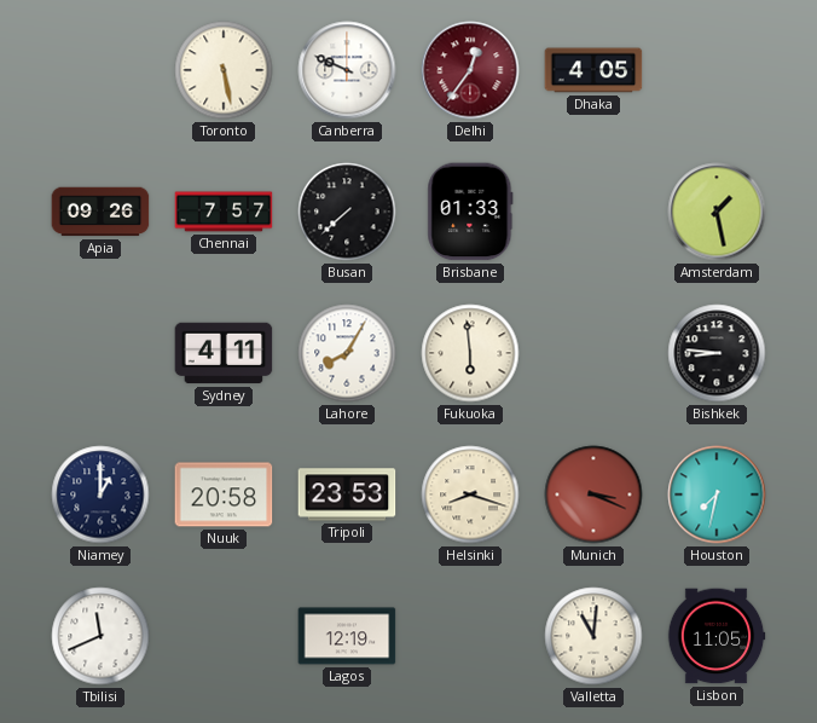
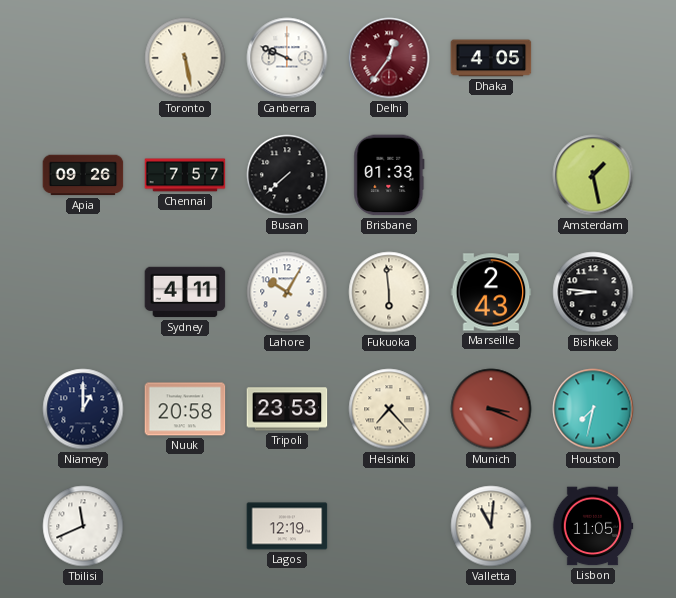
Lahore: 8:05 -> 10:05 (287, 292)
Marseille: none -> 2:43 (491, 292)
Helsinki: 8:18 -> 7:23 (389, 409)
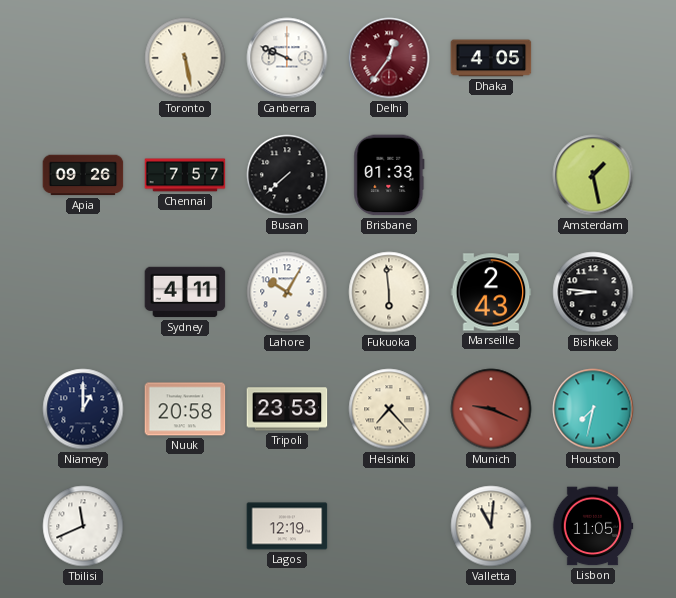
Munich: 3:19 -> 9:19 (491, 409)
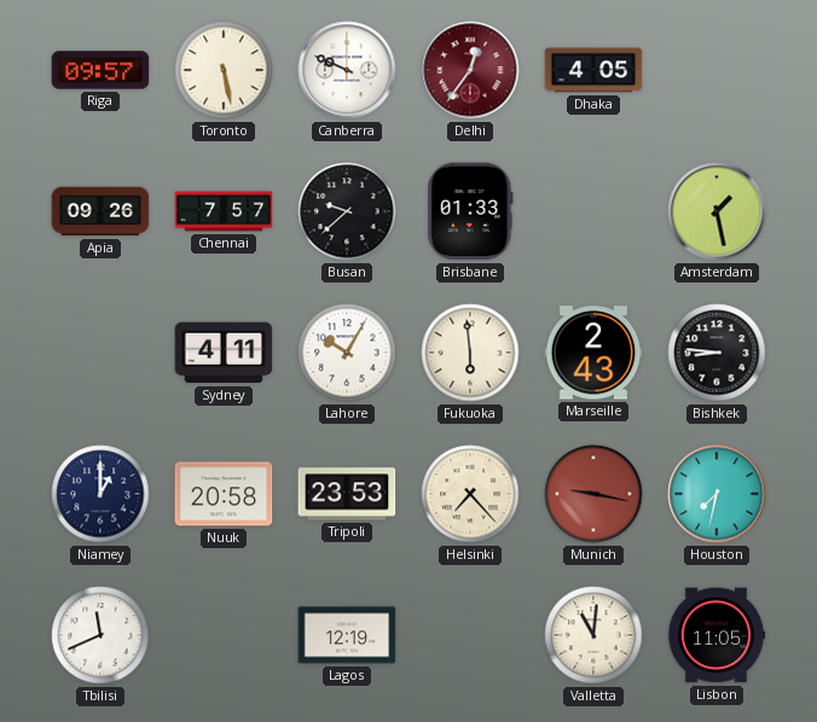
Riga: none -> 09:57 (100, 70)
Busan: 7:38 -> 9:38 (347, 211)
Munich: 9:19 -> 9:17 (593, 494)
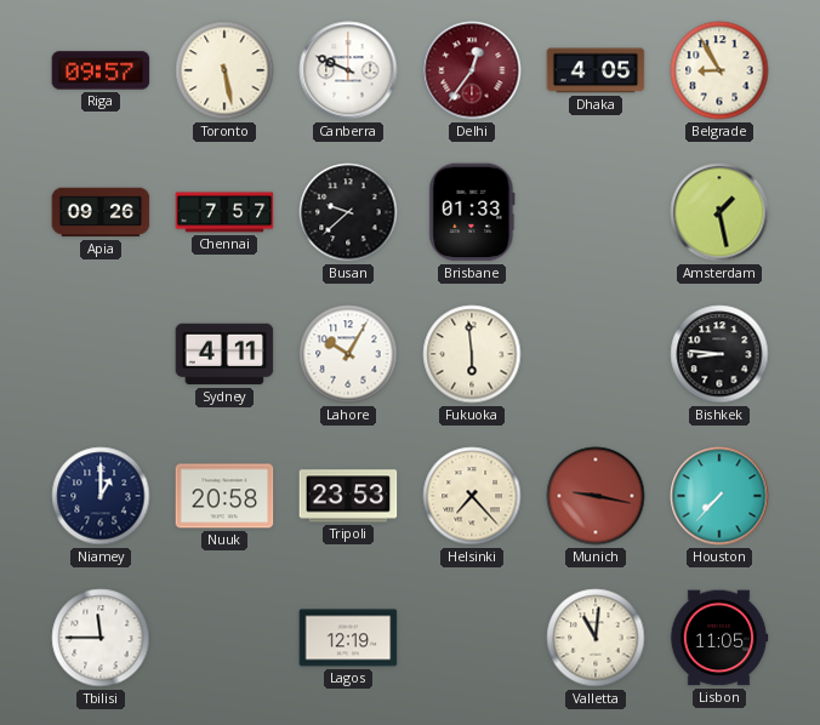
Belgrade: none -> 8:55 (719, 70)
Marseille: 2:43 -> none (593, 353)
Houston: 7:32 -> 7:37 (719, 496)
Tbilisi: 11:41 -> 11:45 (101, 638)
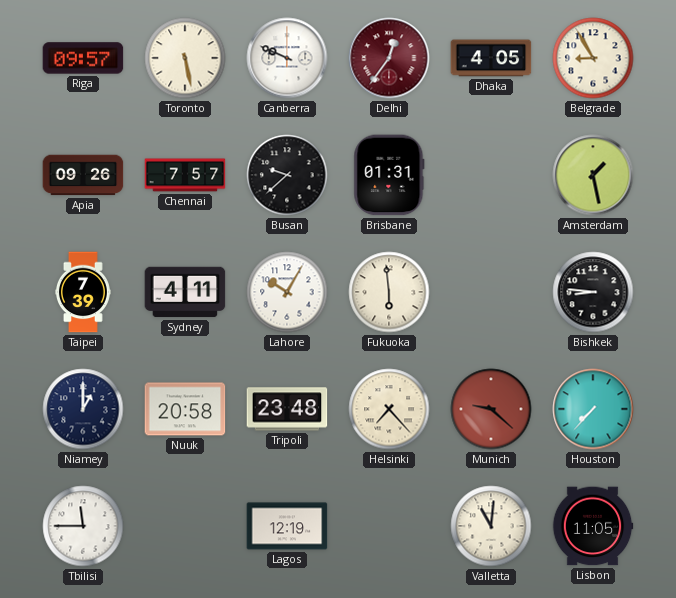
Brisbane: 01:33 -> 01:31 (389, 175)
Taipei: none -> 7:39 (83, 292)
Tripoli: 23:53 -> 23:48 (287, 409)
Munich: 9:17 -> 9:22 (491, 409)
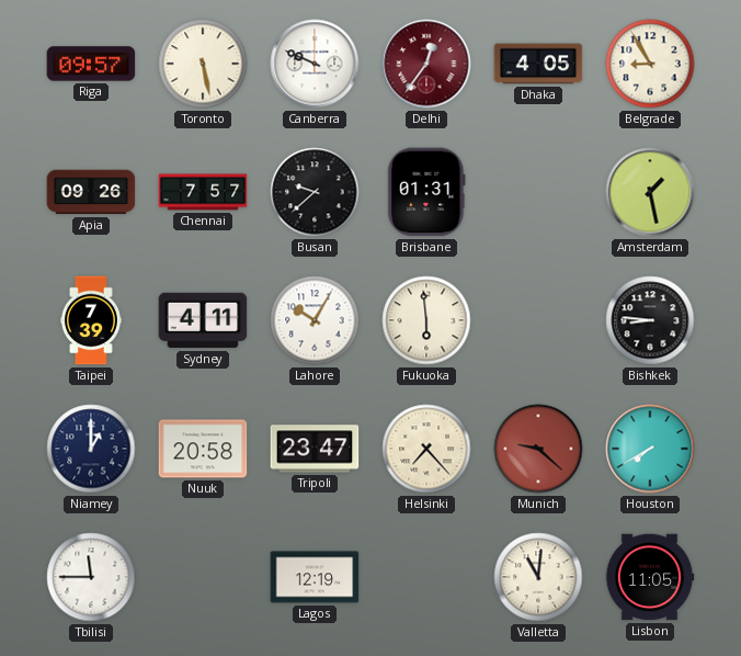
Tripoli: 23:48 -> 23:47 (315, 449)
Houston: 7:37 -> 7:40 (650, 449)
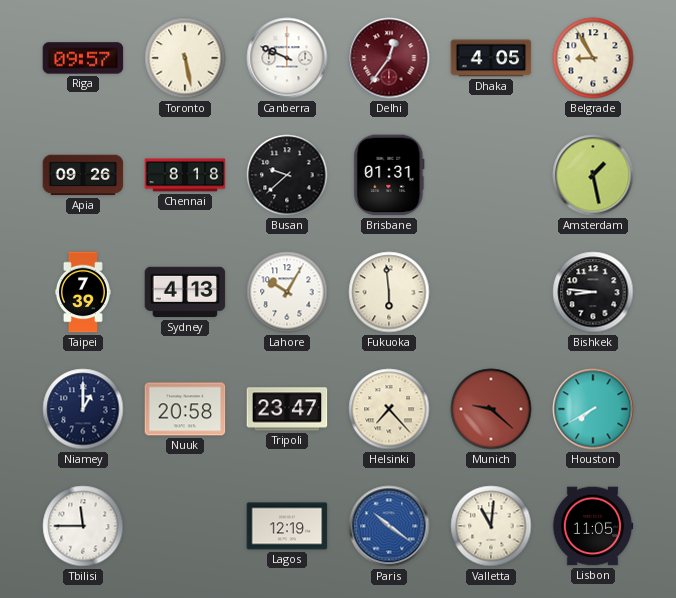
Chennai: 7:57 -> 8:18 (185, 175)
Sydney: 4:11 -> 4:13 (185, 292)
Paris: none -> 10:21 (389, 526)
